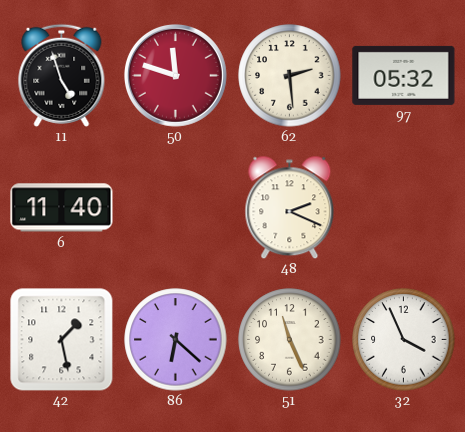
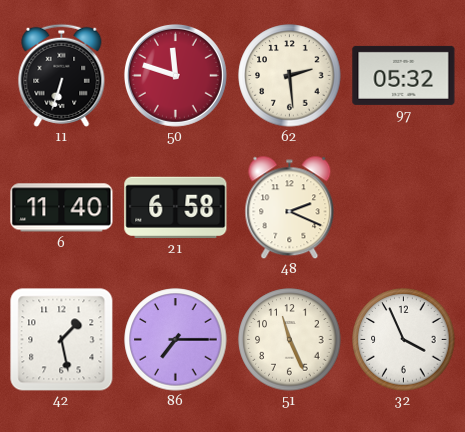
11: 4:57 -> 6:33 (62, 75)
21: none -> 6:58 (176, 207)
86: 6:22 -> 7:15 (176, 340)
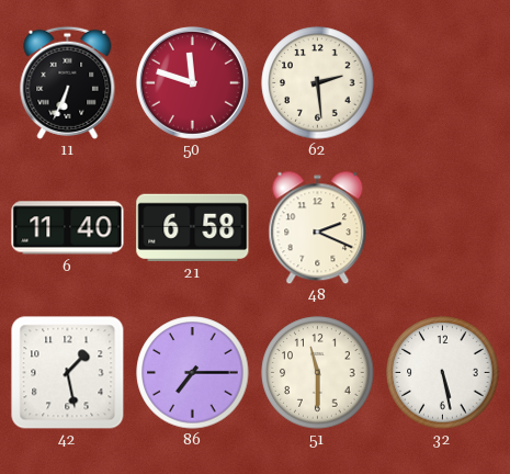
11: 6:33 -> 6:34 (68, 82)
97: 05:32 -> none (404, 75)
51: 11:26 -> 11:30 (318, 373)
32: 3:56 -> 5:28 (443, 373)
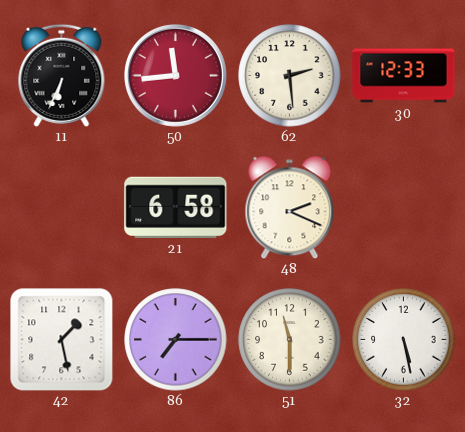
50: 11:48 -> 11:44 (175, 75)
30: none -> 12:33 (404, 76)
6: 11:40 -> none (68, 228)
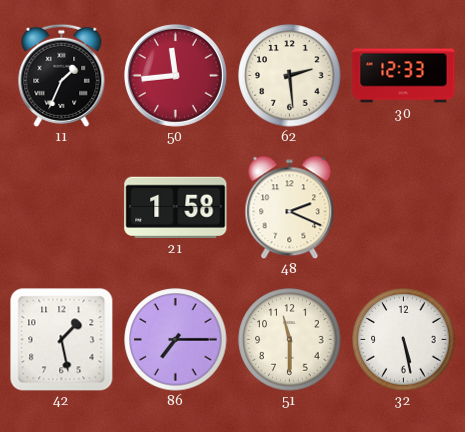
11: 6:34 -> 1:34 (62, 75)
21: 6:58 -> 1:58 (176, 207)
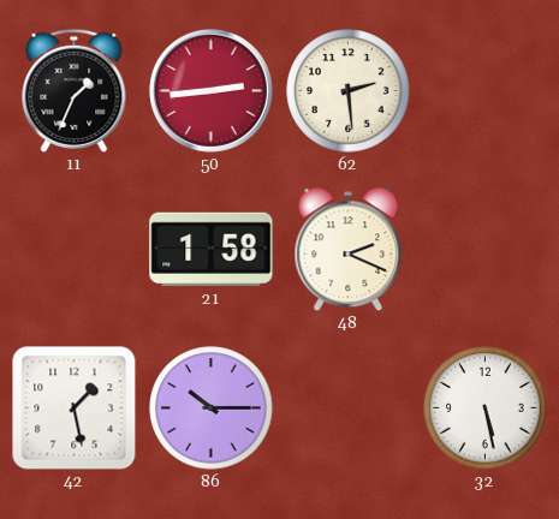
50: 11:44 -> 2:44 (210, 90)
30: 12:33 -> none (404, 76)
86: 7:15 -> 10:15 (212, 408)
51: 11:30 -> none (290, 340)
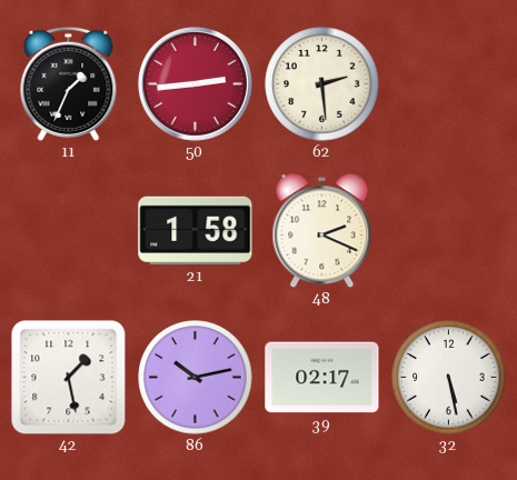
86: 10:15 -> 10:13 (196, 378)
39: none -> 02:17 (322, 378)
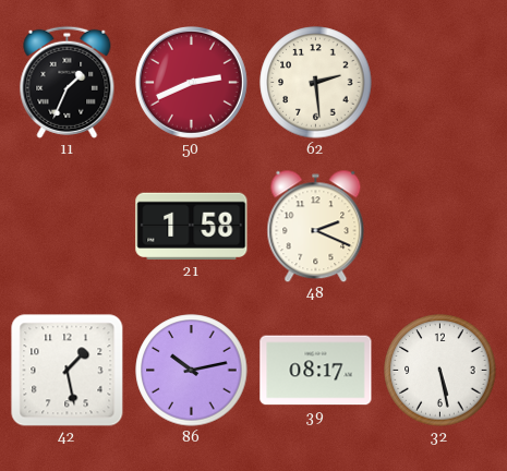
50: 2:44 -> 2:41 (191, 82)
39: 02:17 -> 08:17 (316, 371)
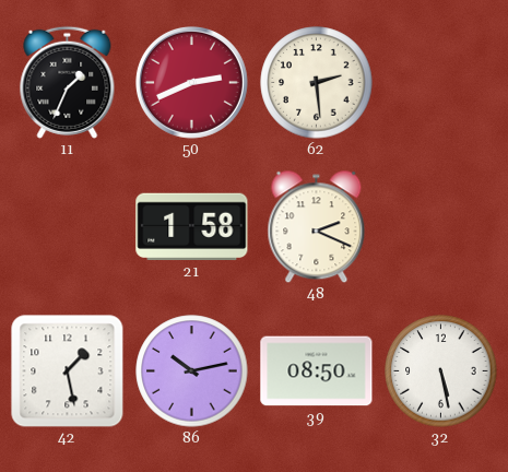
39: 08:17 -> 08:50 (317, 371)
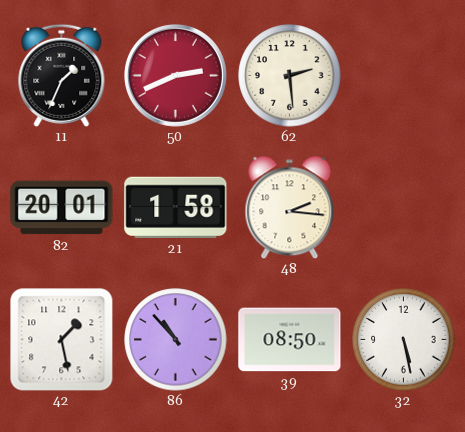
82: none -> 20:01 (62, 208)
48: 2:19 -> 2:16 (290, 207)
86: 10:13 -> 10:53 (176, 340)
